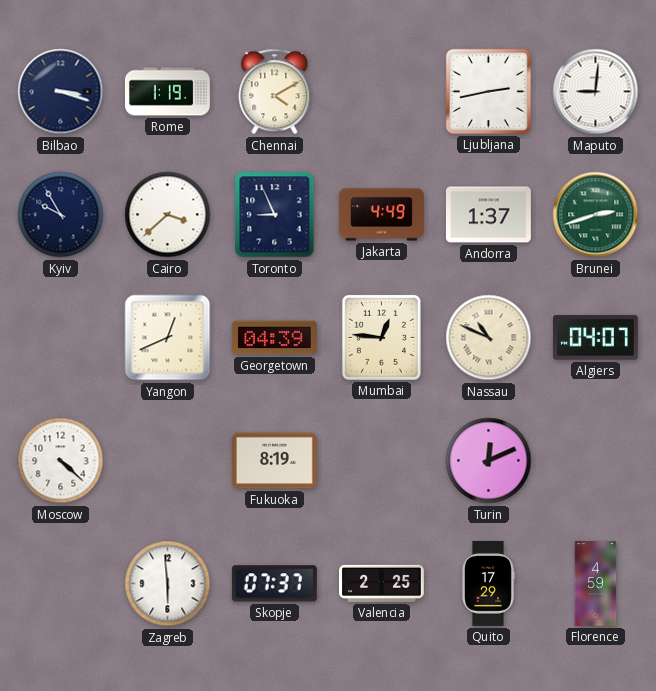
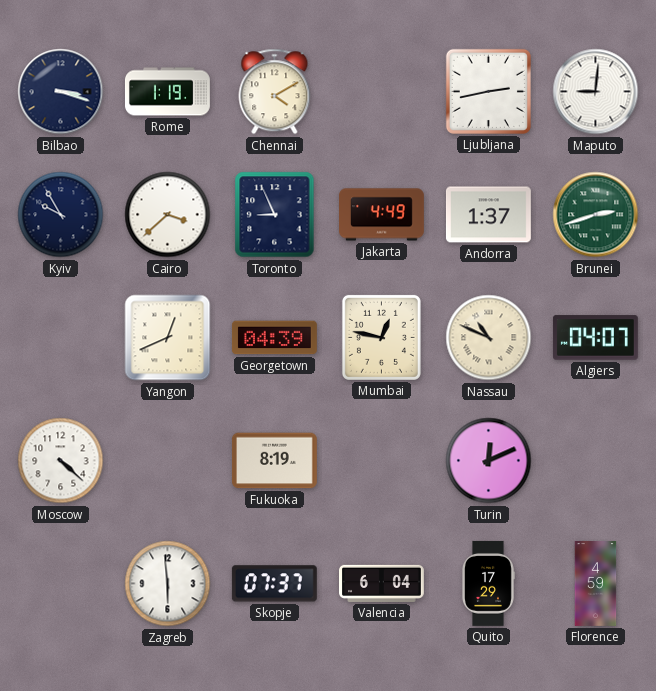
Mumbai: 12:46 -> 12:47 (381, 337)
Valencia: 2:25 -> 6:04 (382, 583)
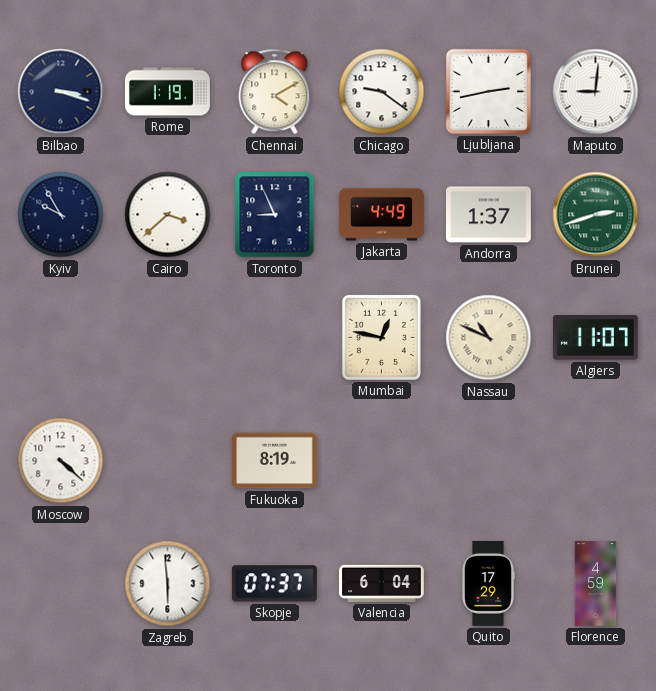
Chicago: none -> 9:21 (382, 92)
Yangon: 12:41 -> none (168, 338)
Georgetown: 04:39 -> none (274, 338)
Algiers: 04:07 -> 11:07 (595, 338)
Turin: 12:11 -> none (489, 461)
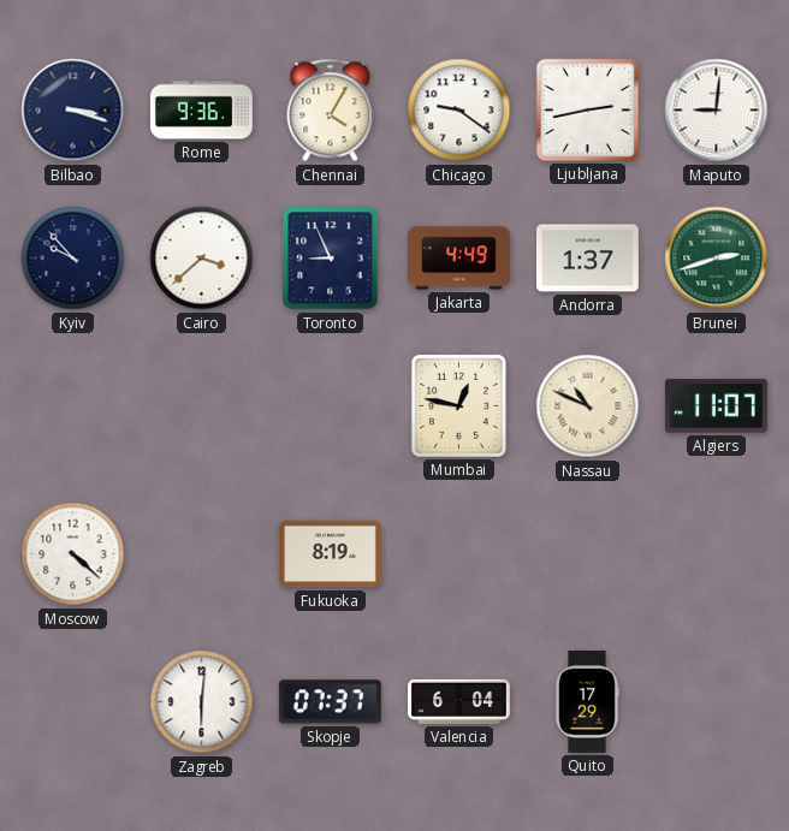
Rome: 1:19 -> 9:36 (202, 111)
Chennai: 4:10 -> 4:05 (331, 111)
Kyiv: 9:55 -> 9:53 (73, 259)
Zagreb: 5:59 -> 6:01 (202, 702)
Florence: 4:59 -> none (596, 584)
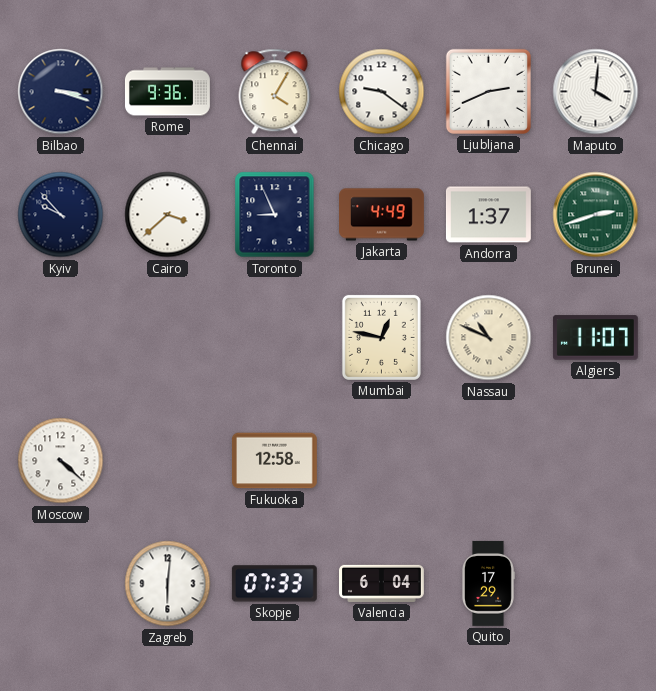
Ljubljana: 2:43 -> 2:41 (488, 91)
Maputo: 9:01 -> 4:01 (596, 92)
Fukuoka: 8:19 -> 12:58 (274, 461)
Skopje: 07:37 -> 07:33 (274, 584)
